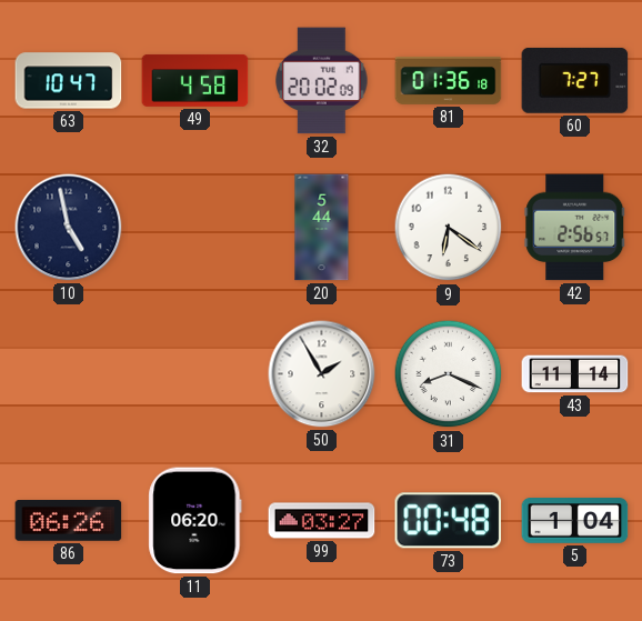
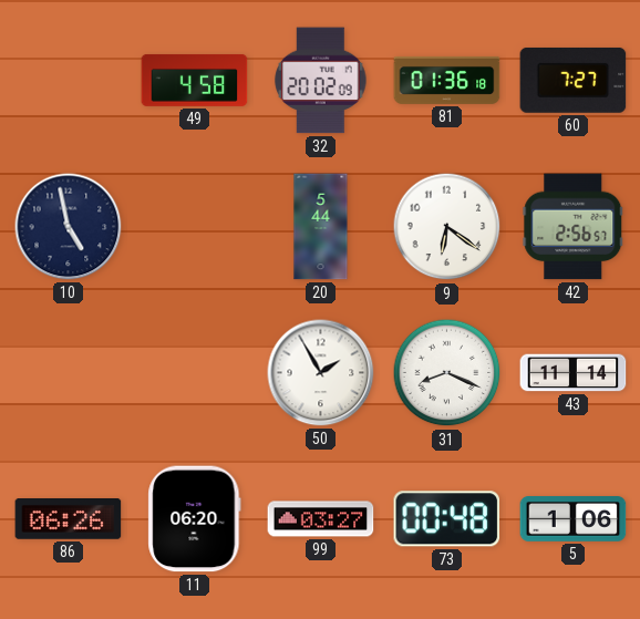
63: 10:47 -> none (69, 81)
5: 1:04 -> 1:06 (574, 519)
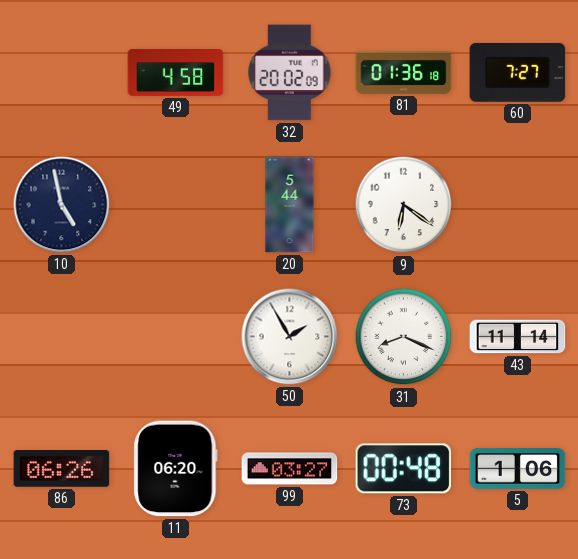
42: 2:56 -> none (574, 227)
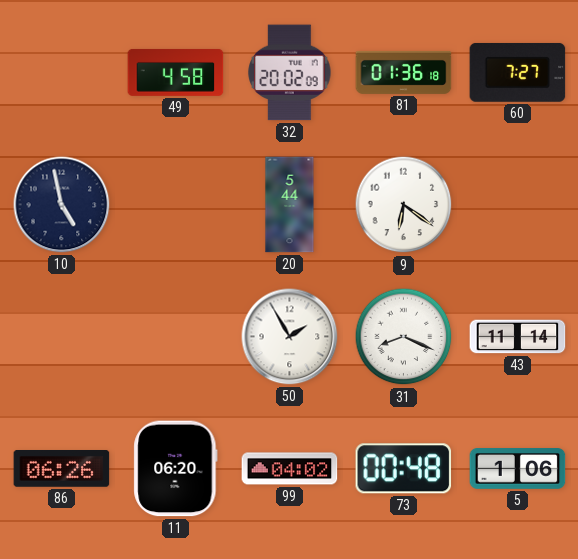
99: 03:27 -> 04:02 (290, 469)
